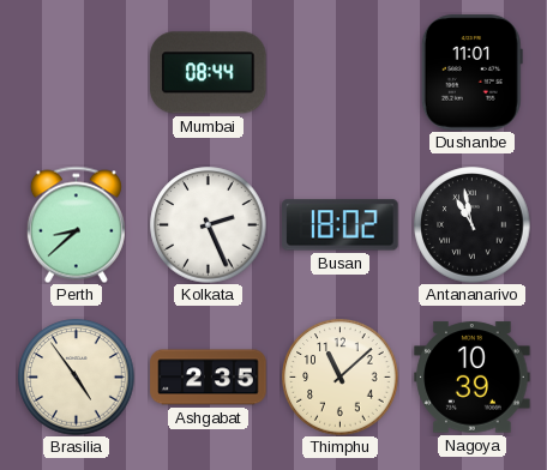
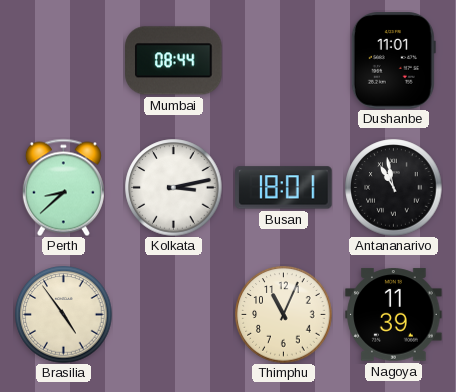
Kolkata: 2:26 -> 3:13 (174, 188)
Busan: 18:02 -> 18:01 (284, 188)
Ashgabat: 2:35 -> none (209, 378)
Thimphu: 11:08 -> 11:04 (284, 315)
Nagoya: 10:39 -> 11:39 (394, 315)
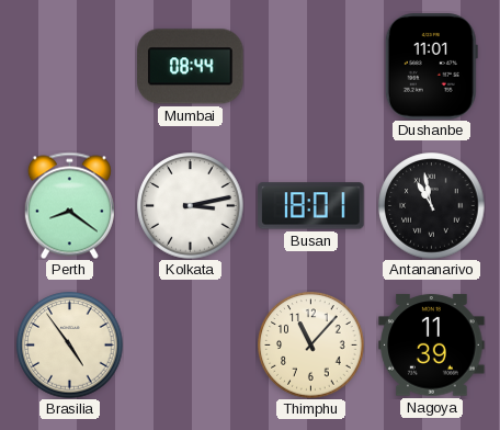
Perth: 8:38 -> 8:21 (69, 205)
Thimphu: 11:04 -> 11:07 (311, 346)
